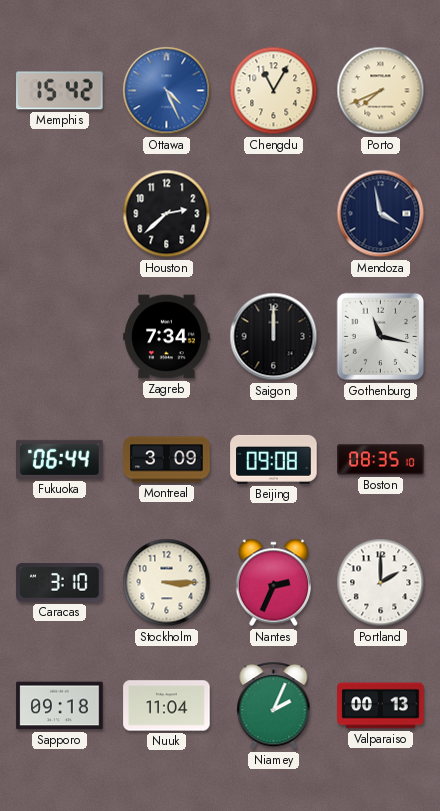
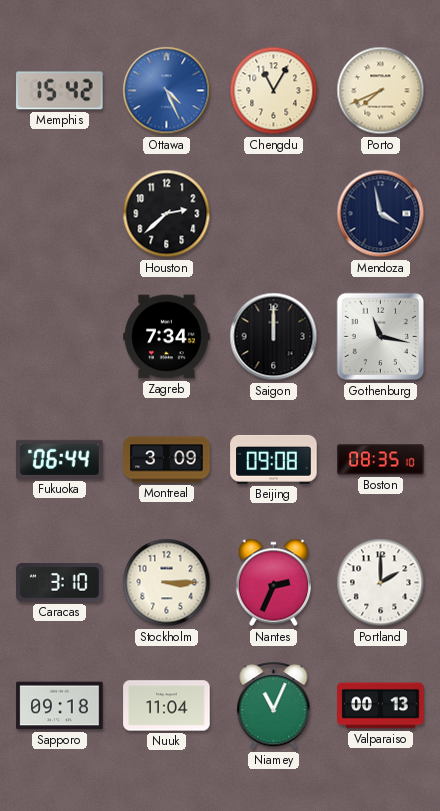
Niamey: 2:04 -> 11:04 (274, 706)
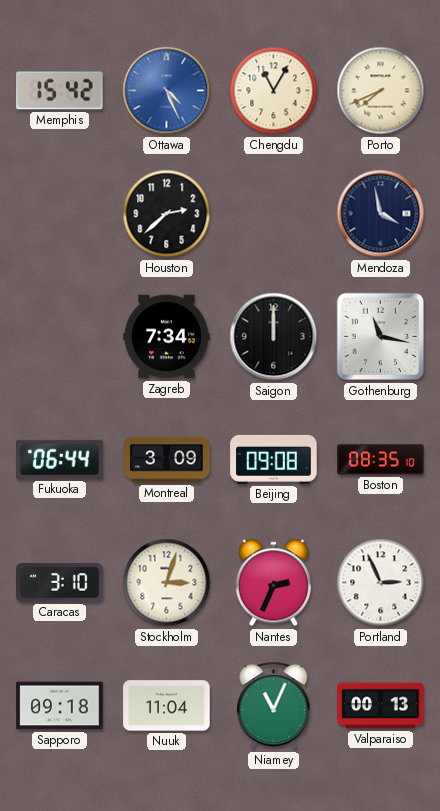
Stockholm: 3:15 -> 3:03 (167, 583)
Portland: 2:00 -> 2:56 (381, 583)
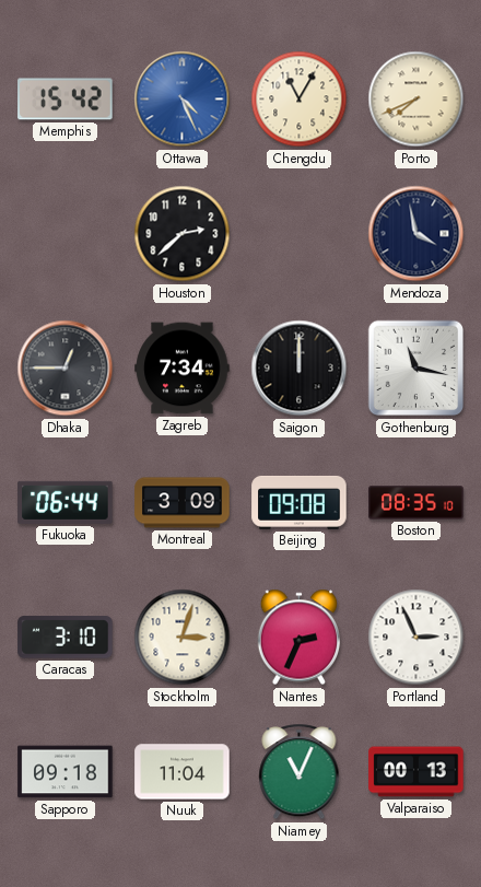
Dhaka: none -> 12:45 (66, 369)
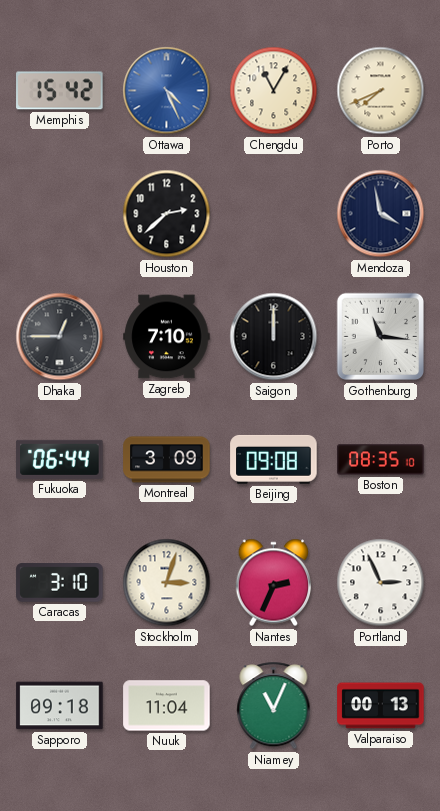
Zagreb: 7:34 -> 7:10 (167, 337)
Gothenburg: 11:17 -> 11:16 (381, 337)
